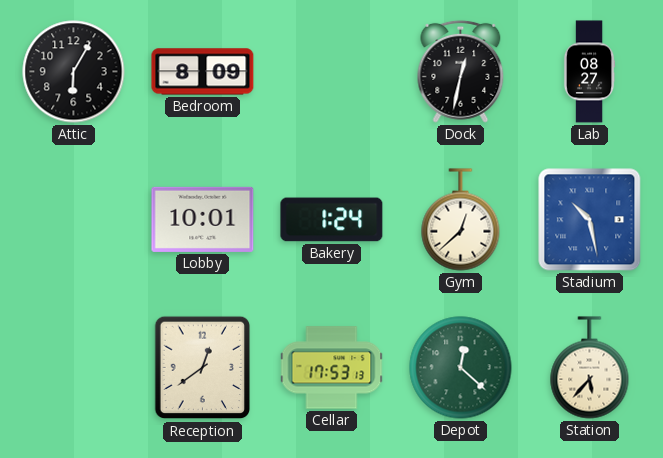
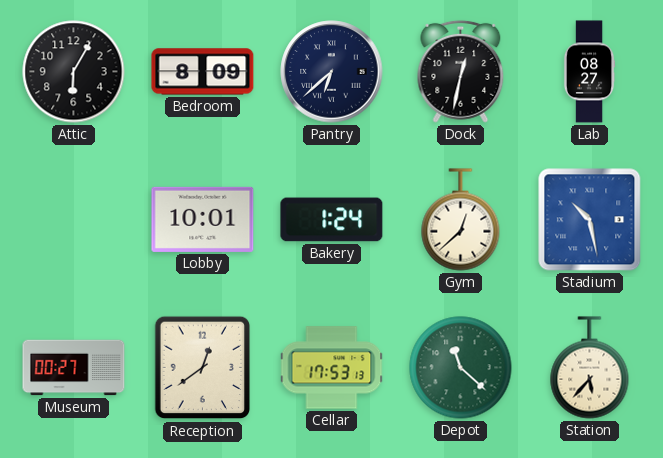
Pantry: none -> 6:38 (332, 72)
Museum: none -> 00:27 (74, 368)
Depot: 12:22 -> 11:22 (461, 368)
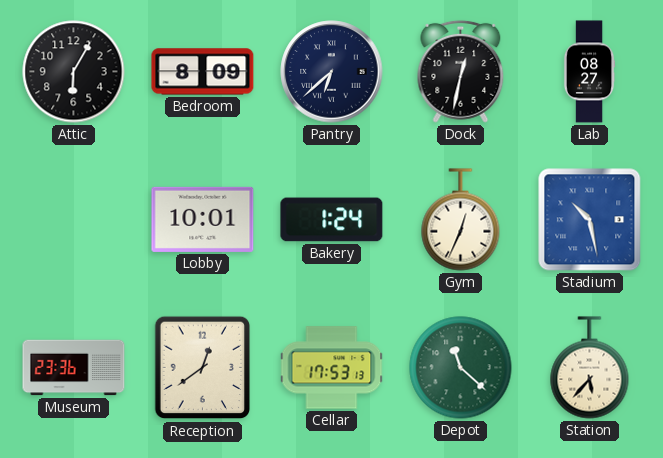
Gym: 12:38 -> 12:34 (461, 220)
Museum: 00:27 -> 23:36 (74, 368)
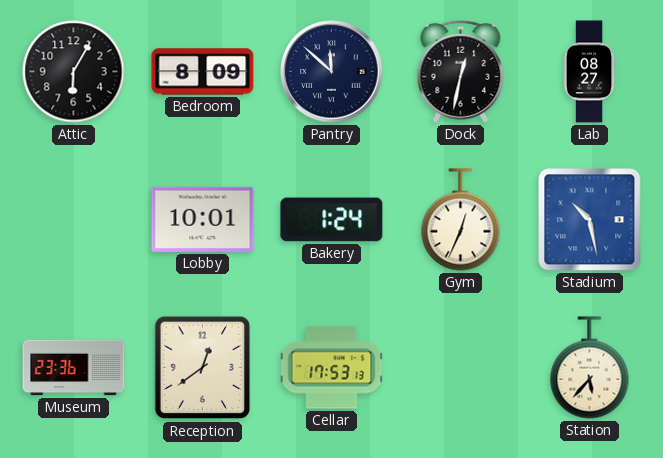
Pantry: 6:38 -> 11:52 (332, 72)
Depot: 11:22 -> none (461, 368)
